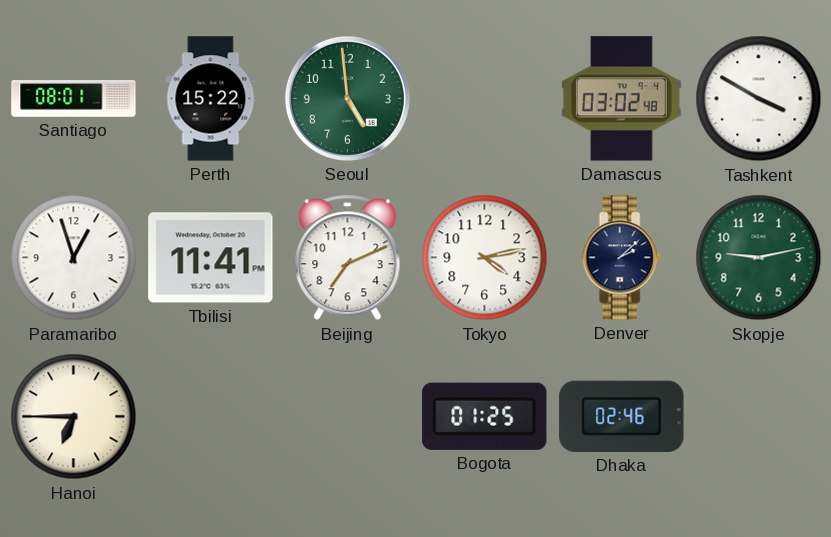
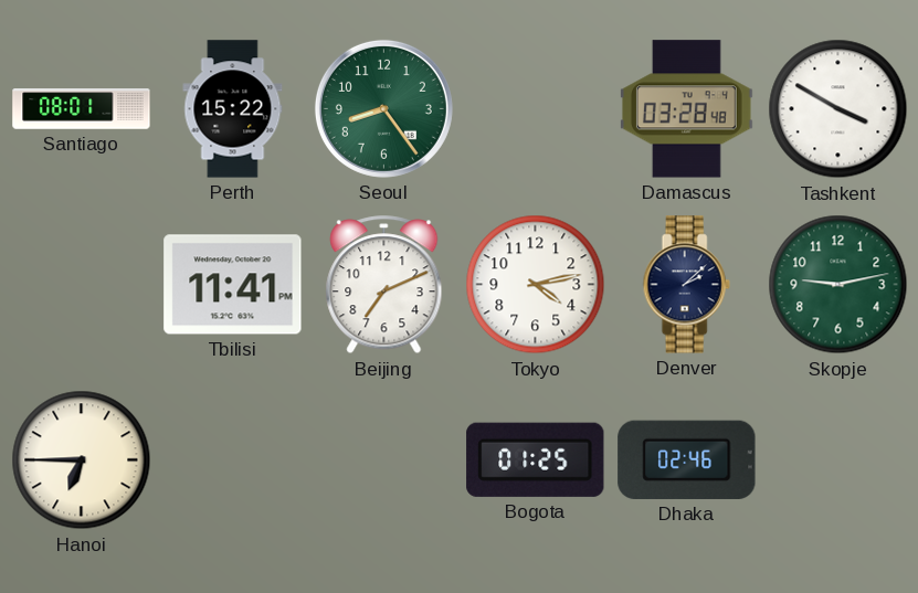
Seoul: 4:59 -> 8:24 (383, 108)
Damascus: 03:02 -> 03:28 (686, 109)
Paramaribo: 12:57 -> none (74, 258)
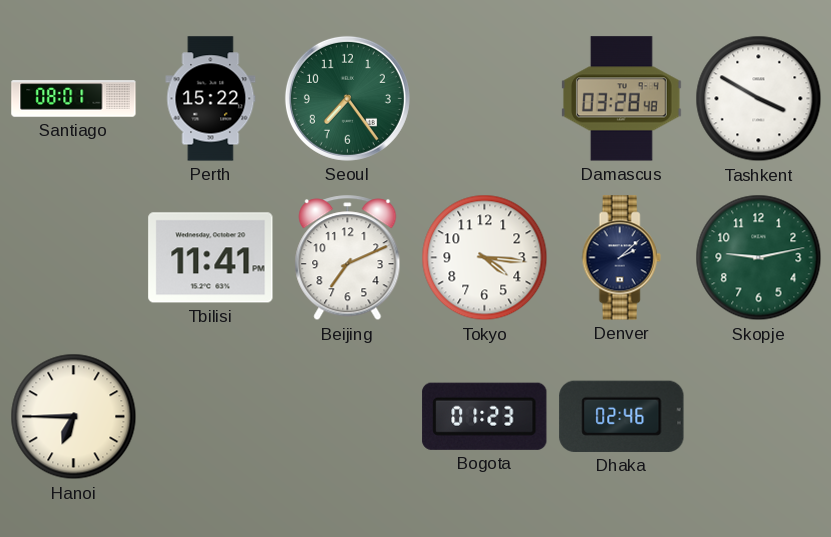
Seoul: 8:24 -> 7:24 (347, 98)
Tokyo: 4:13 -> 4:16 (485, 258)
Bogota: 01:25 -> 01:23 (485, 416)
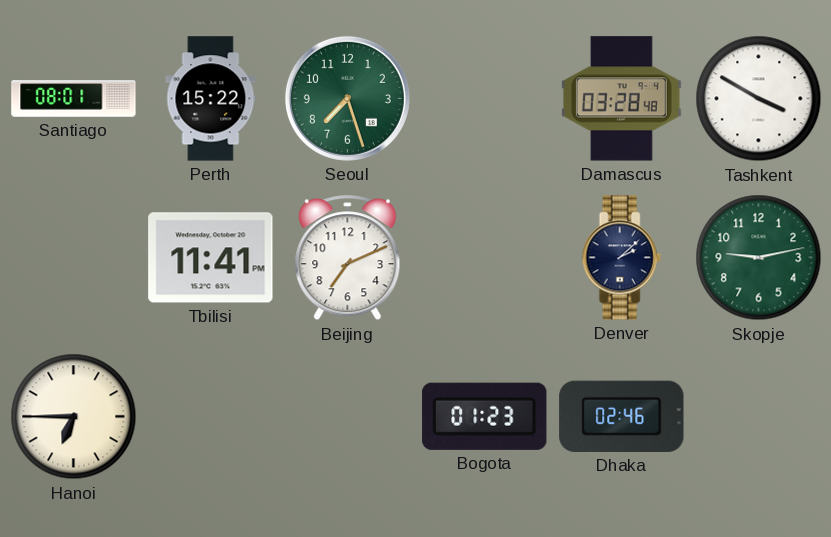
Seoul: 7:24 -> 7:27 (347, 98)
Tokyo: 4:16 -> none (485, 258)
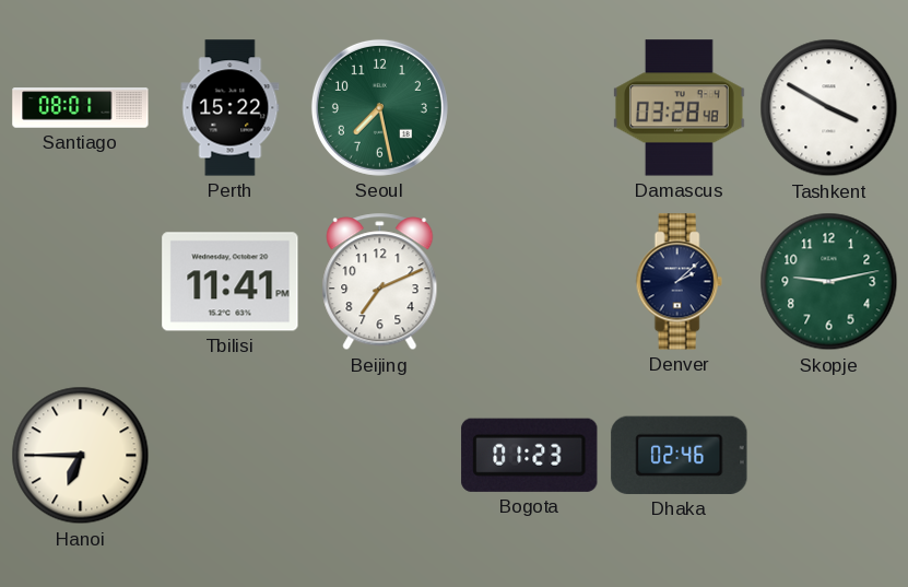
Seoul: 7:27 -> 7:28 (379, 107)
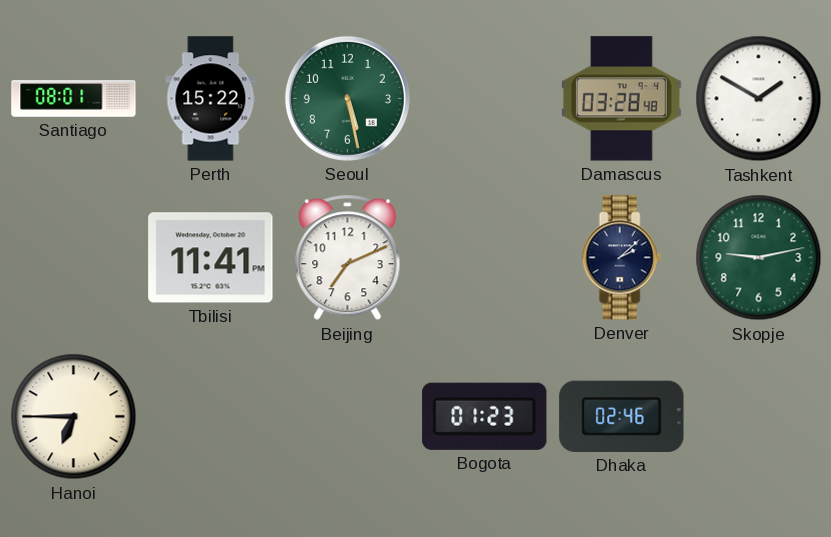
Seoul: 7:28 -> 5:28 (347, 98)
Tashkent: 3:50 -> 1:50 (759, 99)
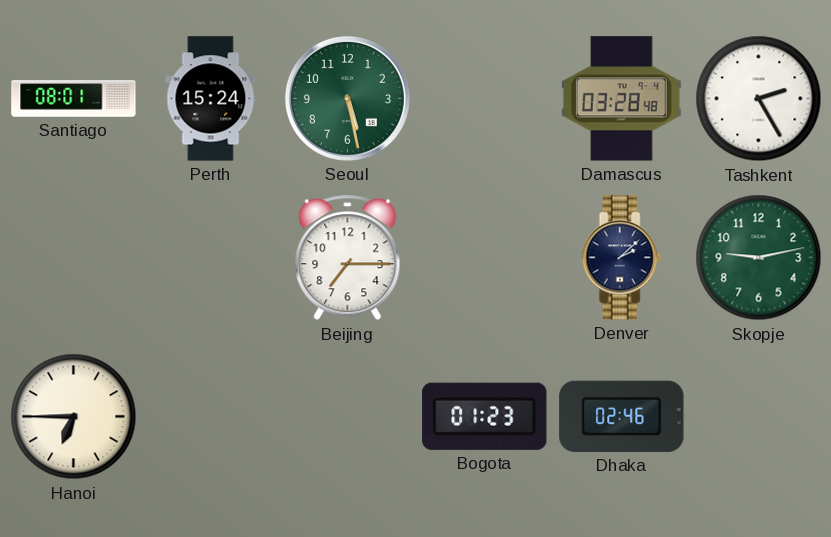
Perth: 15:22 -> 15:24 (211, 99)
Tashkent: 1:50 -> 2:25 (759, 99)
Tbilisi: 11:41 -> none (211, 258)
Beijing: 7:11 -> 7:15 (348, 258)
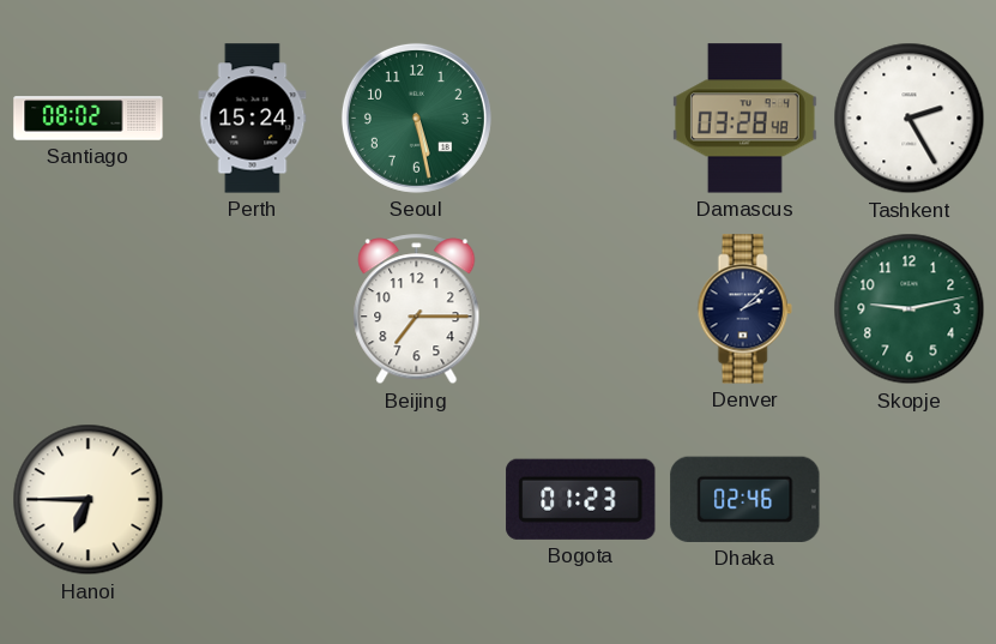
Santiago: 08:01 -> 08:02 (89, 119)
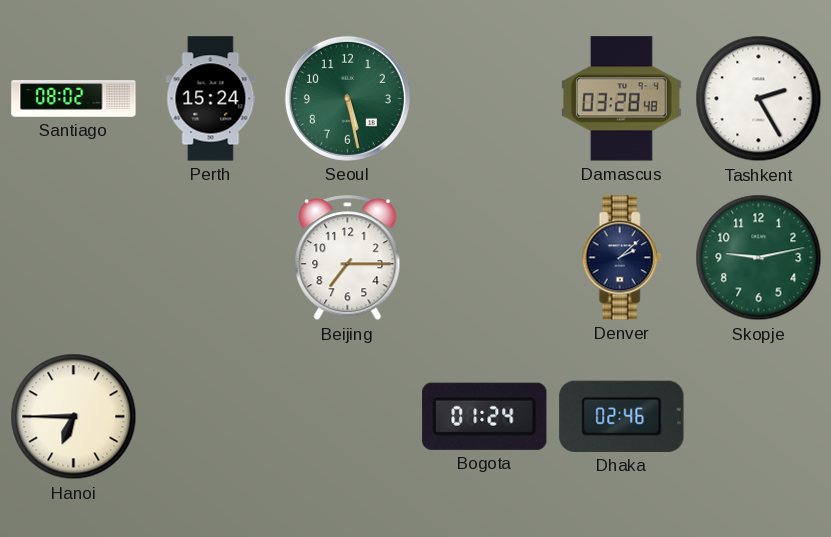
Bogota: 01:23 -> 01:24 (485, 416)
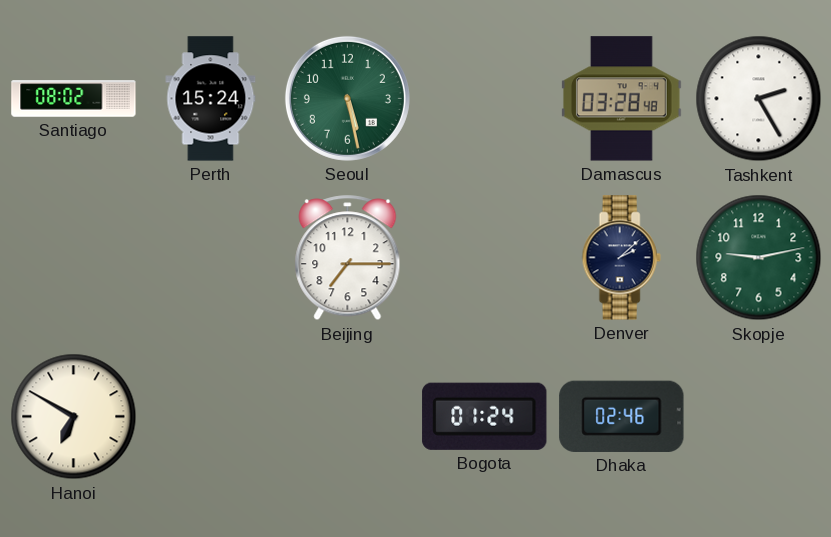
Hanoi: 6:45 -> 6:50 (74, 417)
